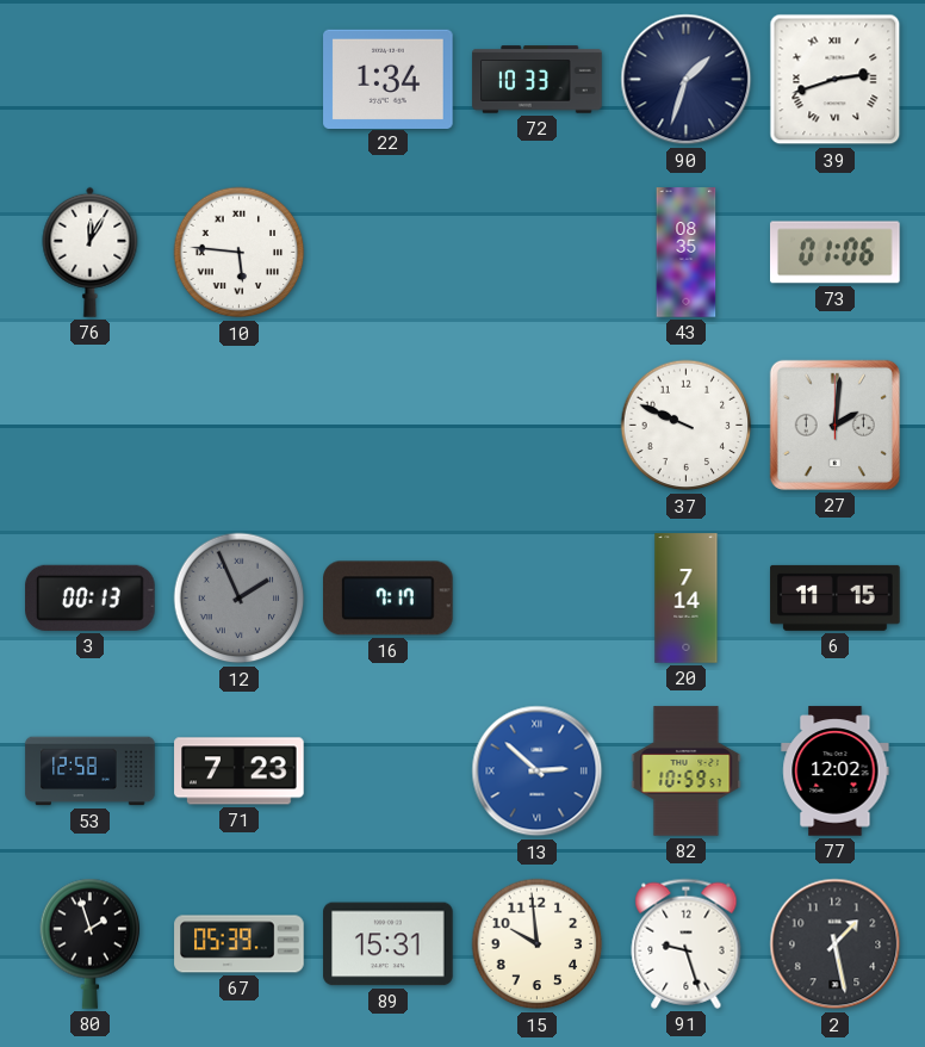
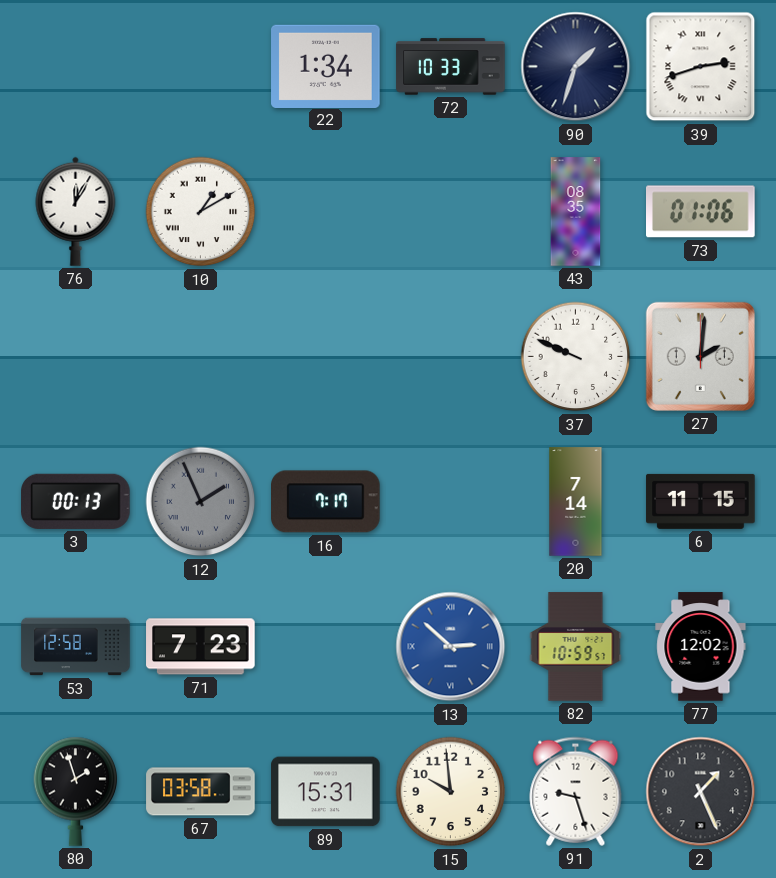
10: 5:46 -> 1:10 (201, 212)
67: 05:39 -> 03:58 (201, 792)
2: 1:28 -> 1:26 (701, 792)
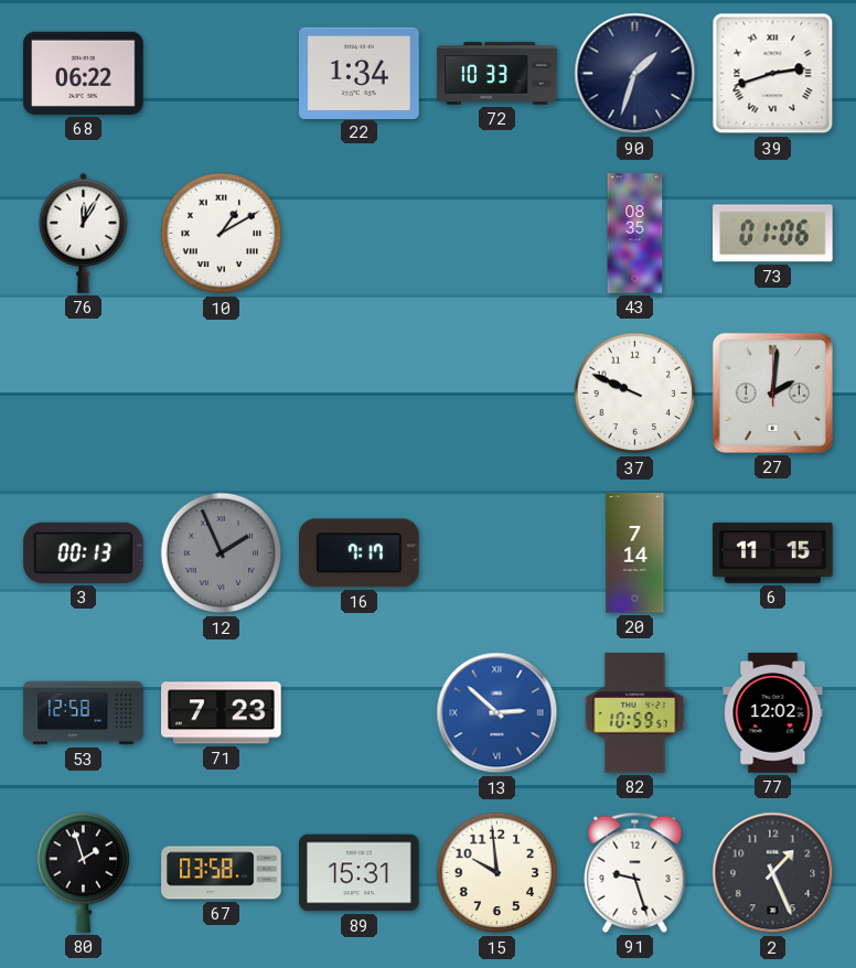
68: none -> 06:22 (84, 73)
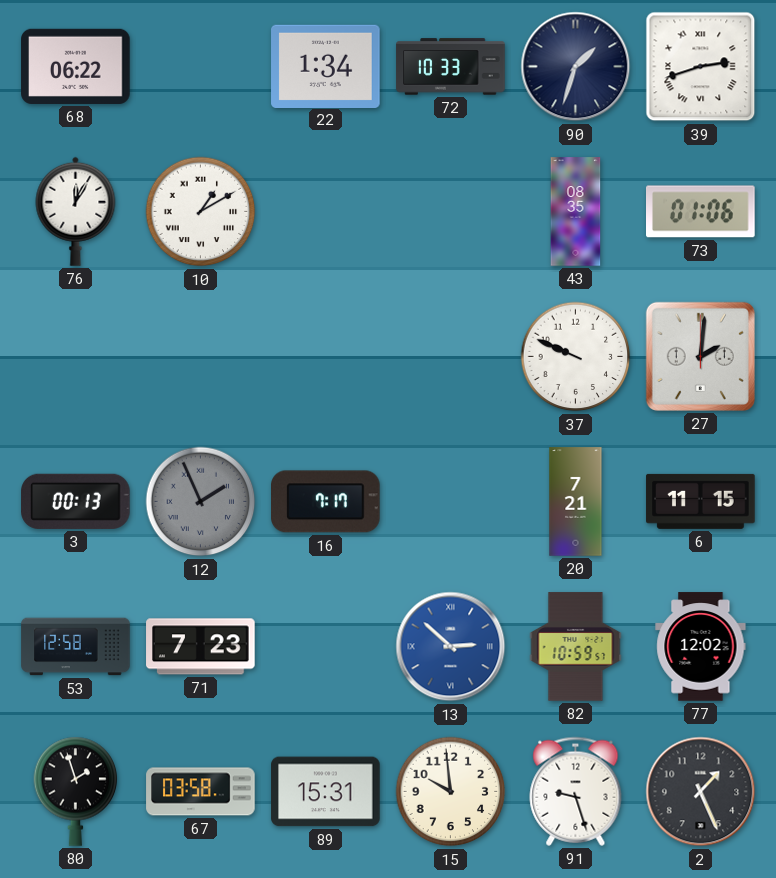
20: 7:14 -> 7:21 (576, 502)
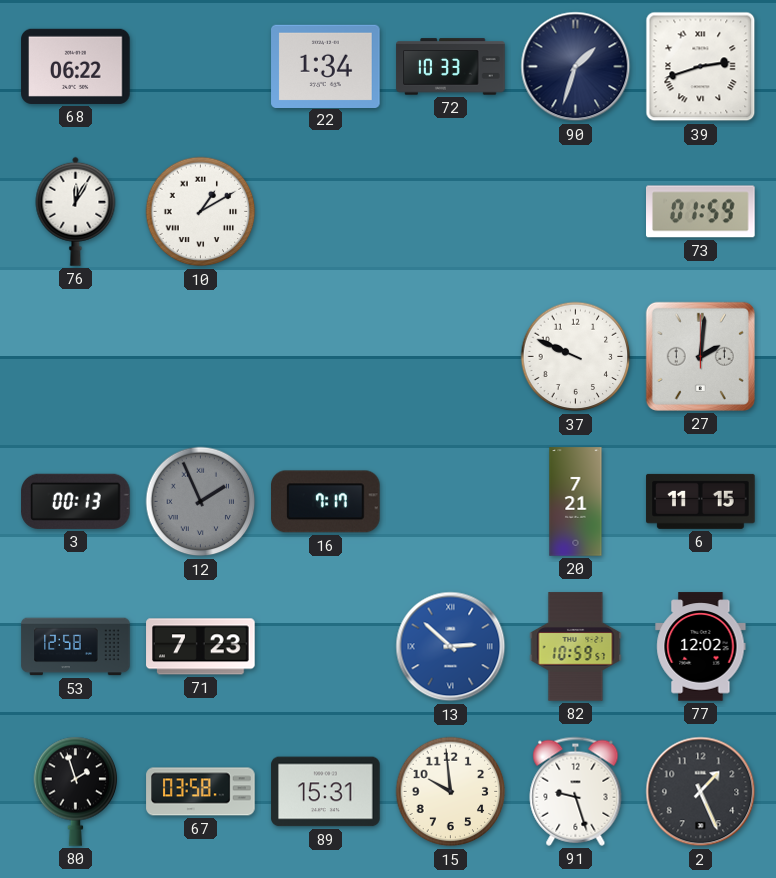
43: 08:35 -> none (576, 212)
73: 01:06 -> 01:59 (701, 212)
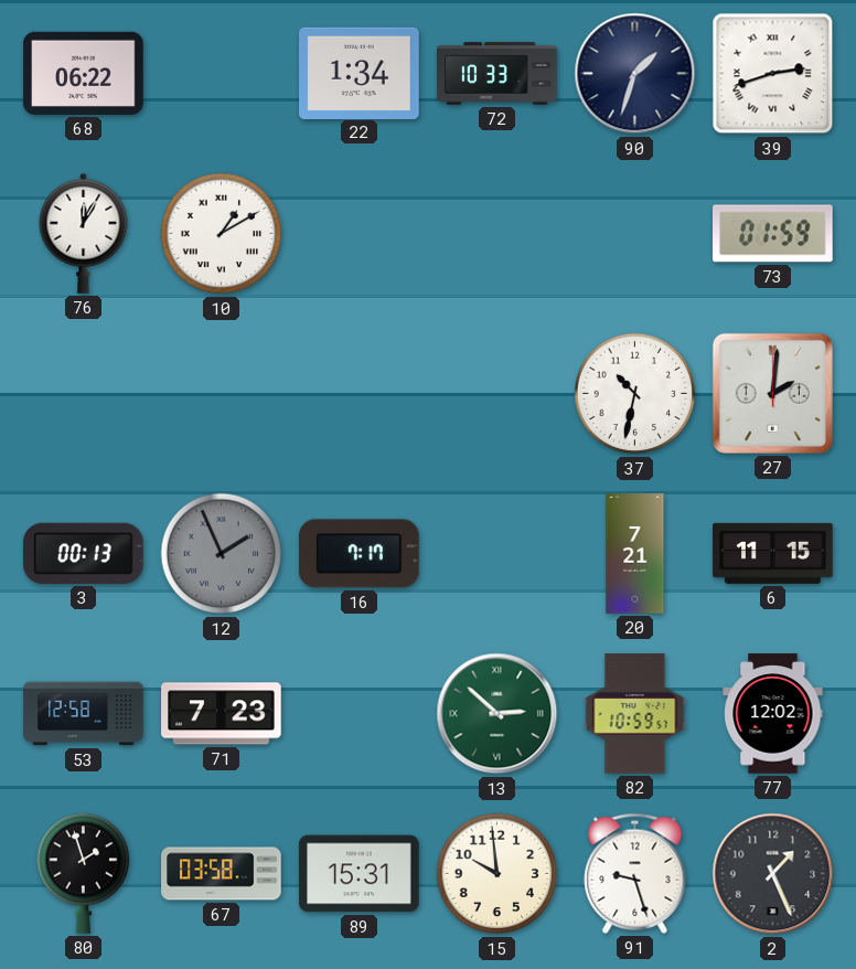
37: 9:49 -> 10:32 (635, 394)
13 dial: blue -> green (497, 714)
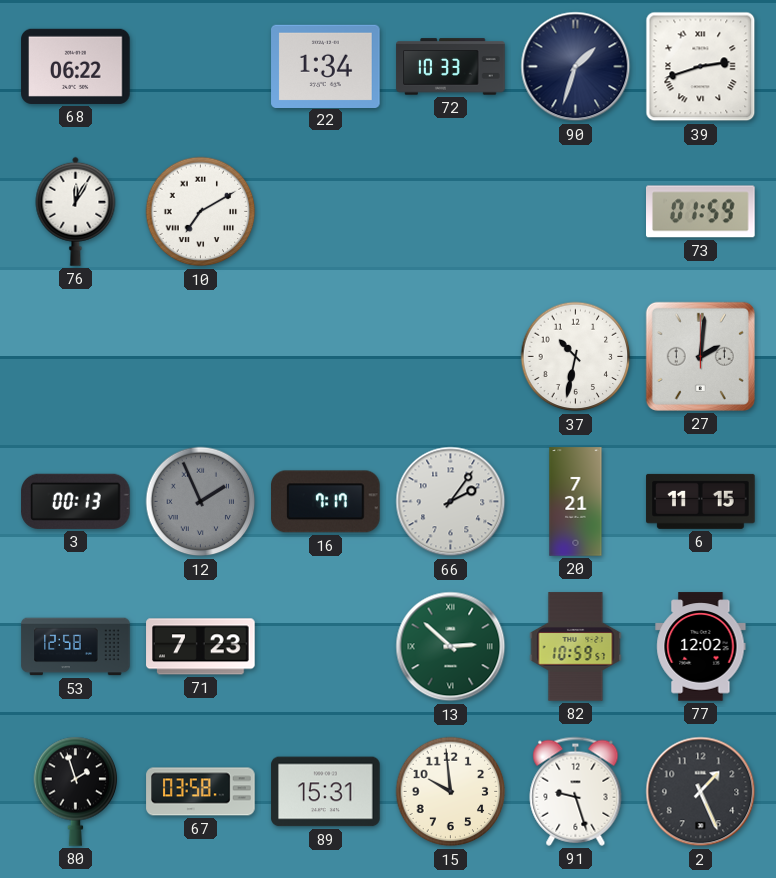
10: 1:10 -> 7:10 (201, 212)
66: none -> 2:06 (451, 502)
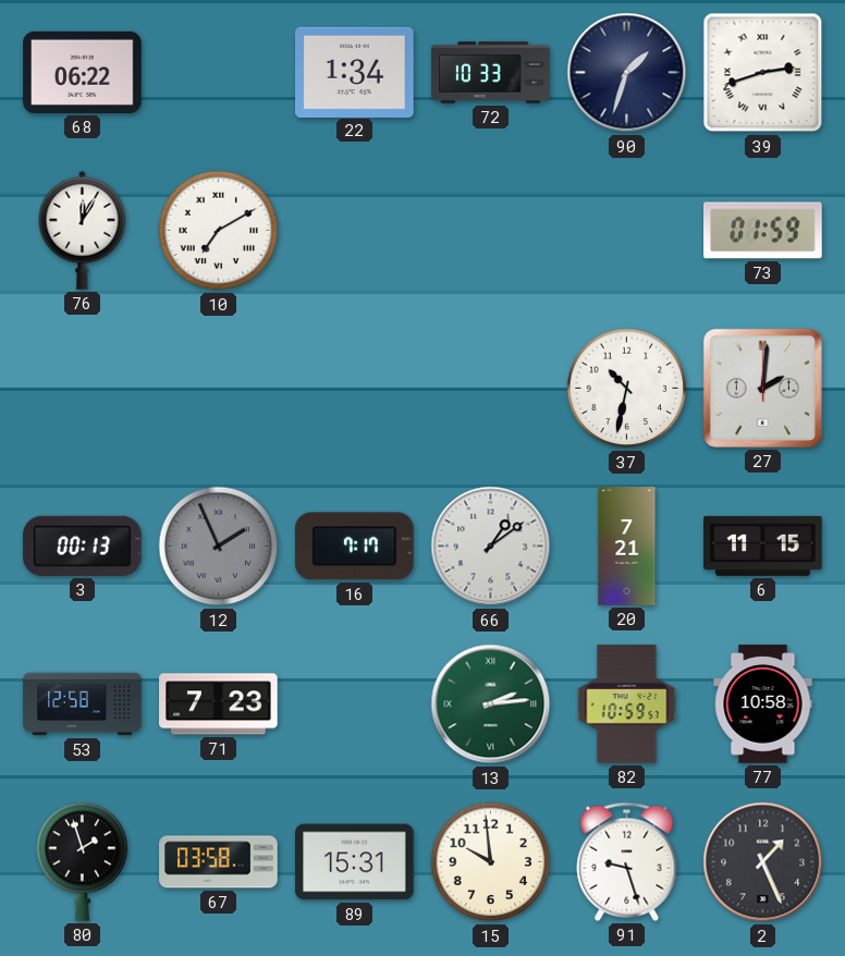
66: 2:06 -> 1:09 (491, 547)
13: 2:52 -> 2:14 (491, 704)
77: 12:02 -> 10:58 (763, 704)
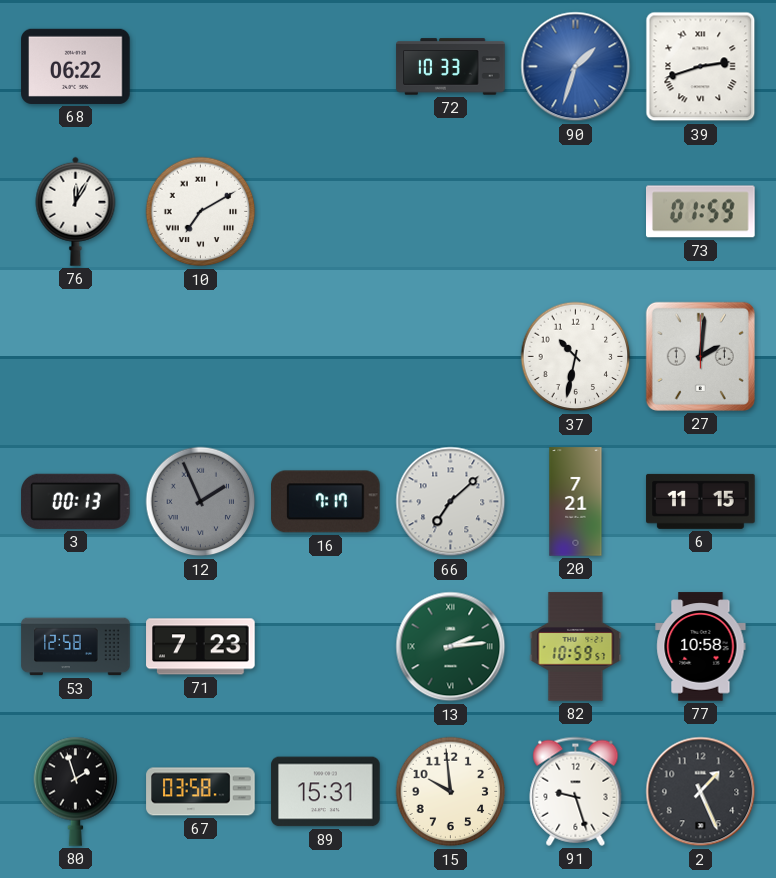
22: 1:34 -> none (355, 72)
90 dial: navy -> blue (576, 67)
66: 1:09 -> 7:08 (451, 502)
